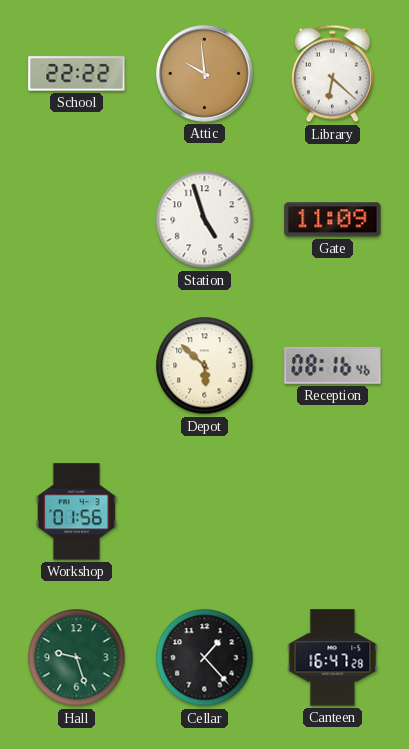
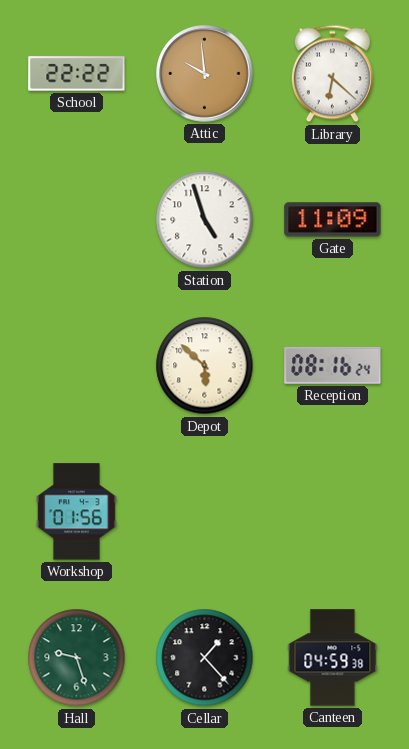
Reception: 08:16:46 -> 08:16:24 (333, 365)
Canteen: 16:47 -> 04:59 (333, 658)
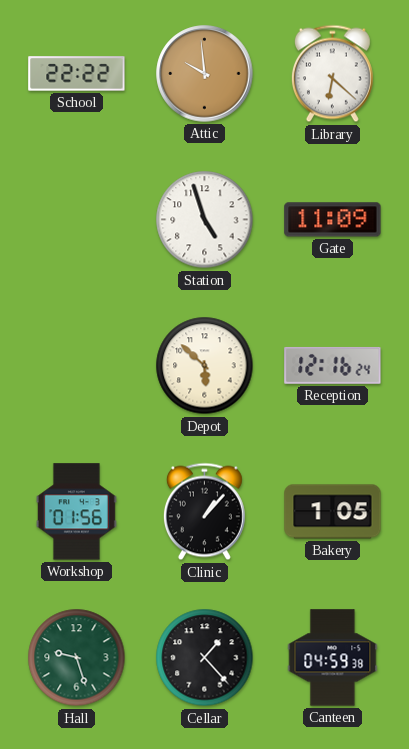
Reception: 08:16 -> 12:16 (333, 365)
Clinic: none -> 1:07 (204, 512)
Bakery: none -> 1:05 (333, 512)
